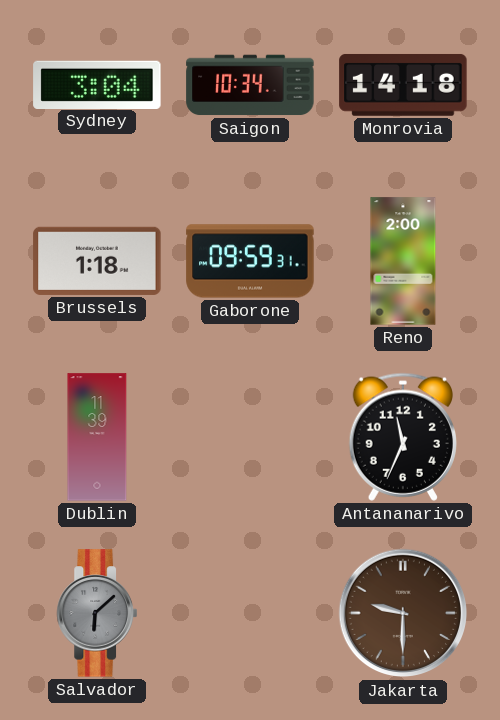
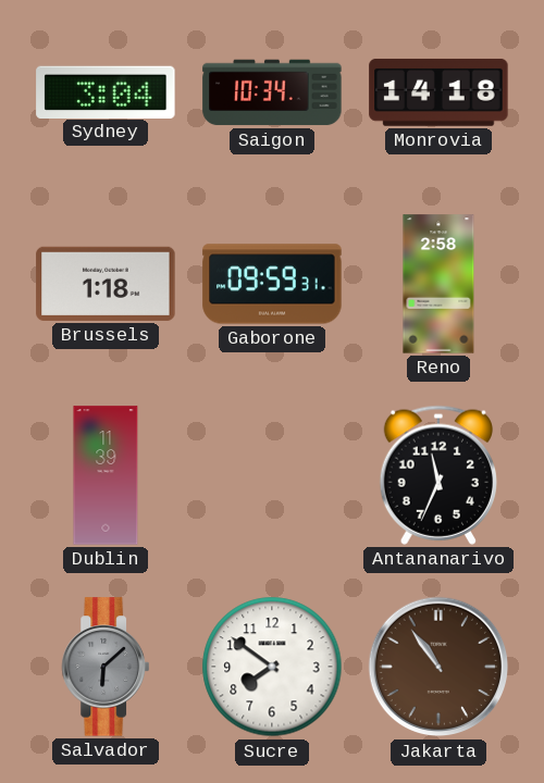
Reno: 2:00 -> 2:58 (438, 284)
Sucre: none -> 7:51 (272, 667)
Jakarta: 9:30 -> 10:54 (438, 667)
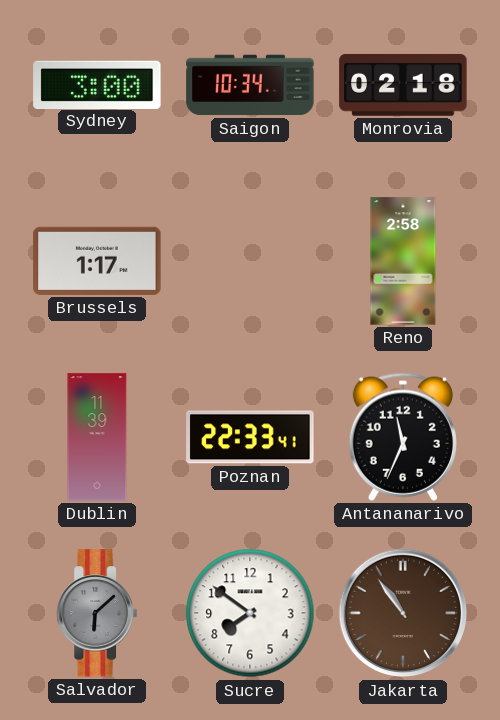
Sydney: 3:04 -> 3:00 (97, 84)
Monrovia: 14:18 -> 02:18 (403, 85)
Brussels: 1:18 -> 1:17 (97, 261)
Gaborone: 09:59 -> none (272, 284)
Poznan: none -> 22:33 (250, 437)
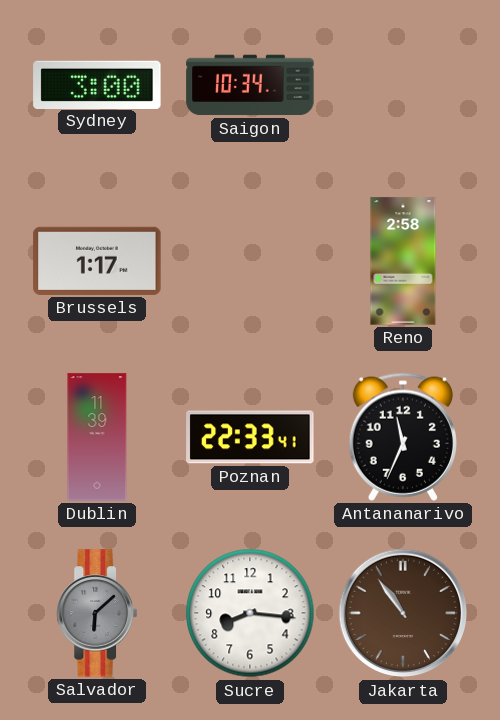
Monrovia: 02:18 -> none (403, 85)
Sucre: 7:51 -> 8:16 (250, 613)
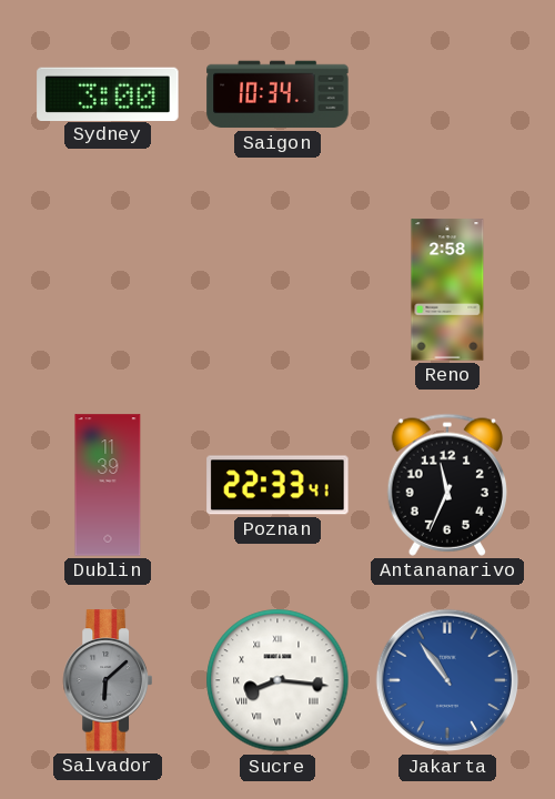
Brussels: 1:17 -> none (97, 261)
Sucre numerals: Arabic -> Roman (277, 680)
Jakarta dial: brown -> blue (447, 680)
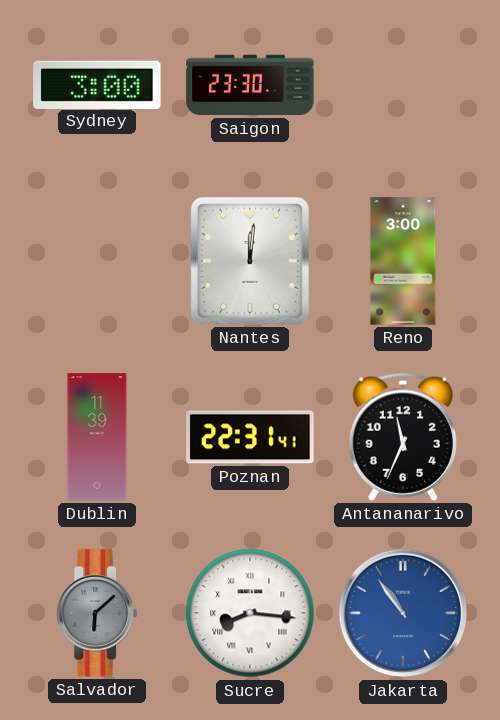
Saigon: 10:34 -> 23:30 (250, 85)
Nantes: none -> 12:01 (250, 261)
Reno: 2:58 -> 3:00 (403, 261)
Poznan: 22:33 -> 22:31 (250, 437)
